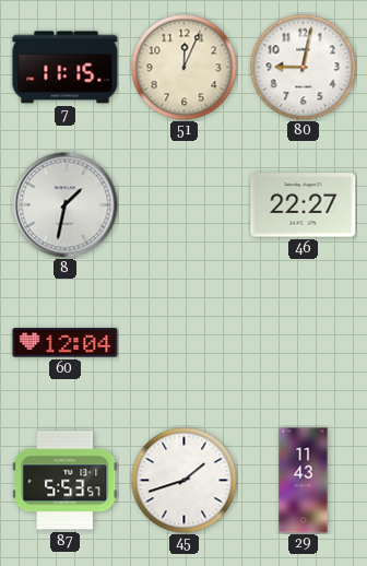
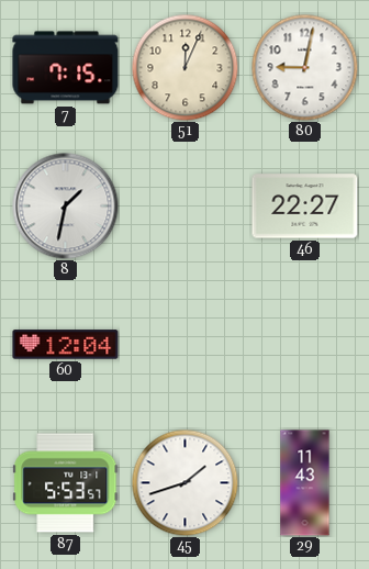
7: 11:15 -> 7:15 (66, 68)
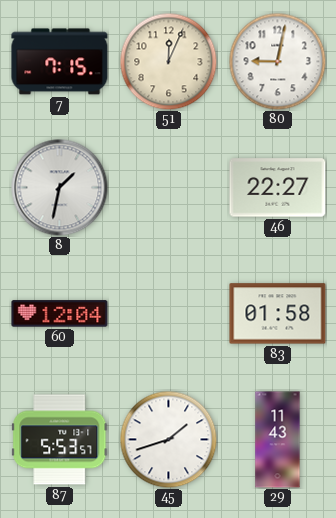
83: none -> 01:58 (278, 314)
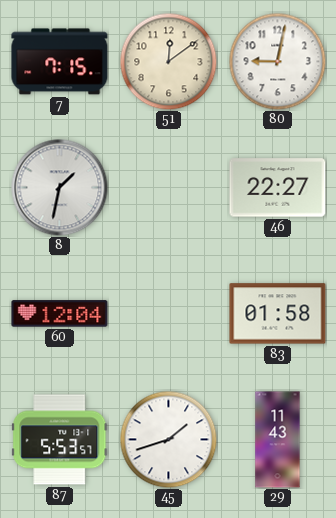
51: 12:04 -> 12:09 (168, 61)
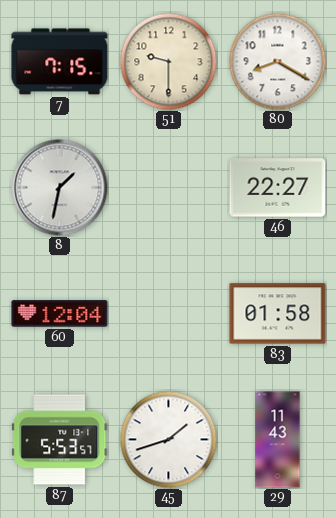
51: 12:09 -> 9:30 (168, 61)
80: 9:02 -> 8:20 (277, 61)
